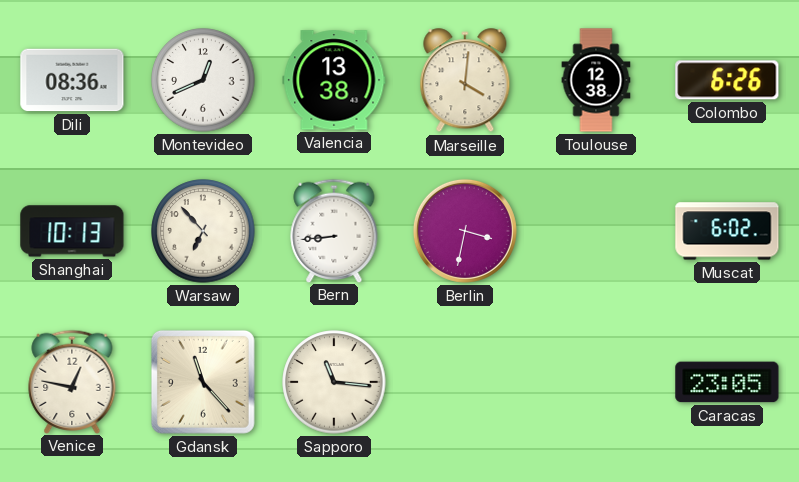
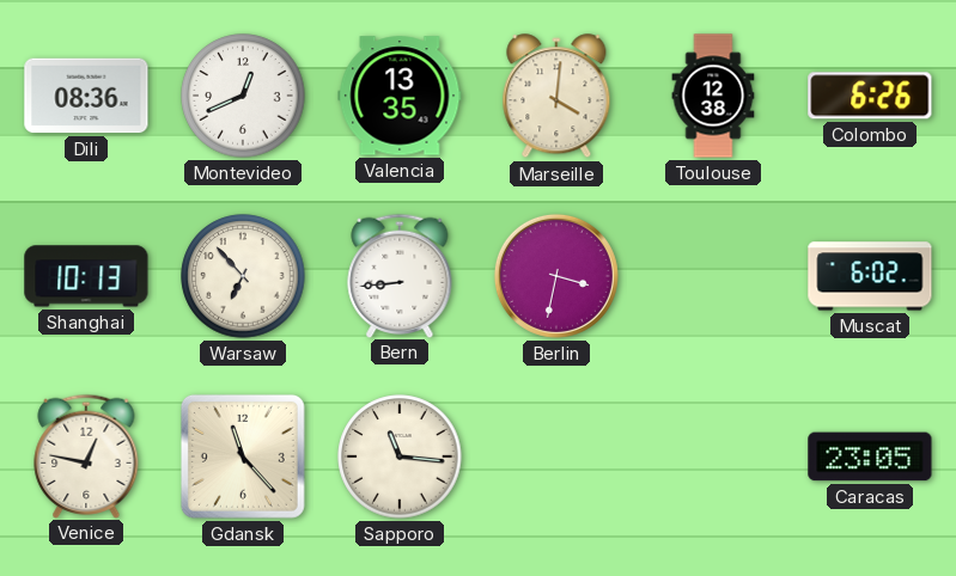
Valencia: 13:38 -> 13:35 (400, 96)
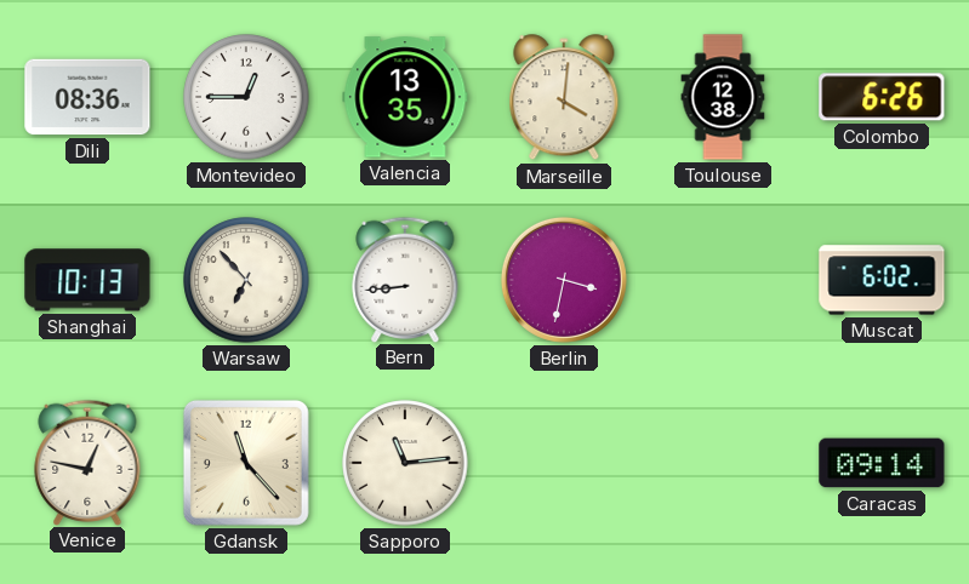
Montevideo: 12:41 -> 12:45 (246, 97)
Sapporo: 11:16 -> 11:14 (405, 463)
Caracas: 23:05 -> 09:14 (882, 463)
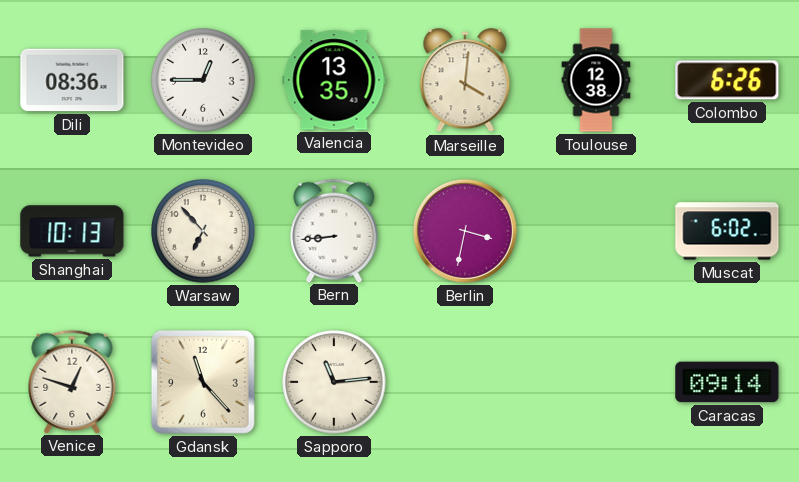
Venice: 12:47 -> 12:48 (72, 381)
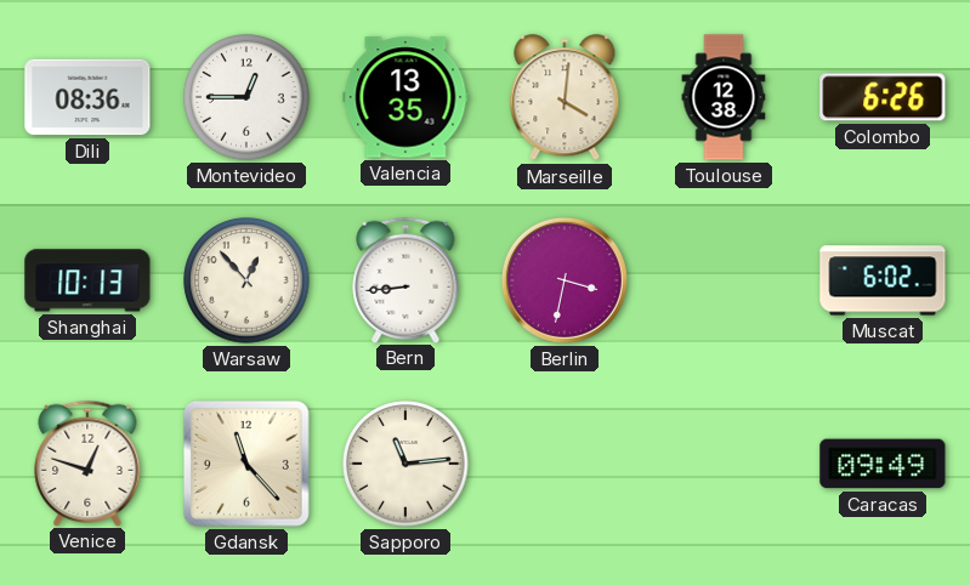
Warsaw: 6:53 -> 12:53 (246, 280)
Caracas: 09:14 -> 09:49 (883, 464)
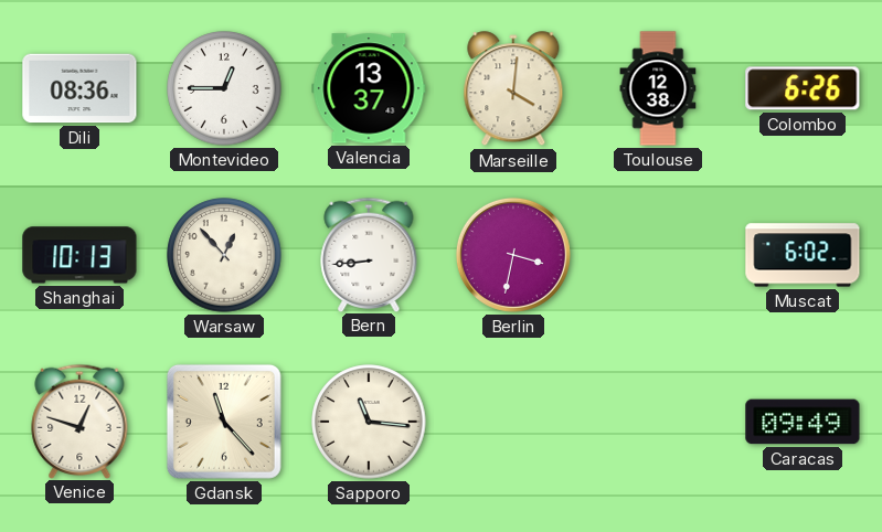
Valencia: 13:35 -> 13:37 (369, 88)
Sapporo: 11:14 -> 11:16 (369, 422)
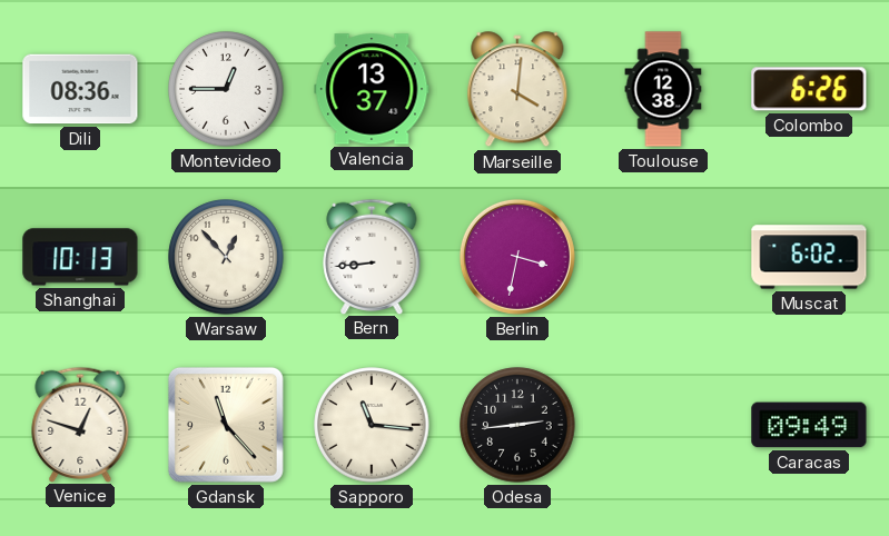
Odesa: none -> 2:44 (517, 425)
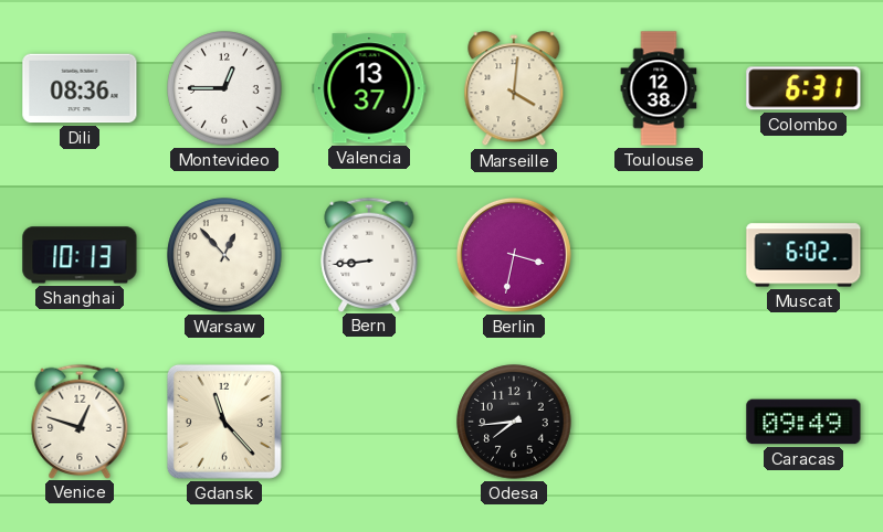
Colombo: 6:26 -> 6:31 (803, 88)
Sapporo: 11:16 -> none (372, 425)
Odesa: 2:44 -> 7:44 (514, 422)
